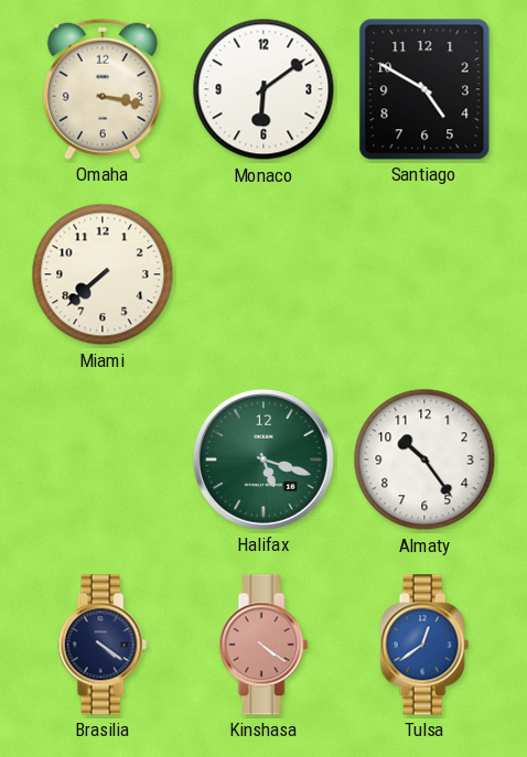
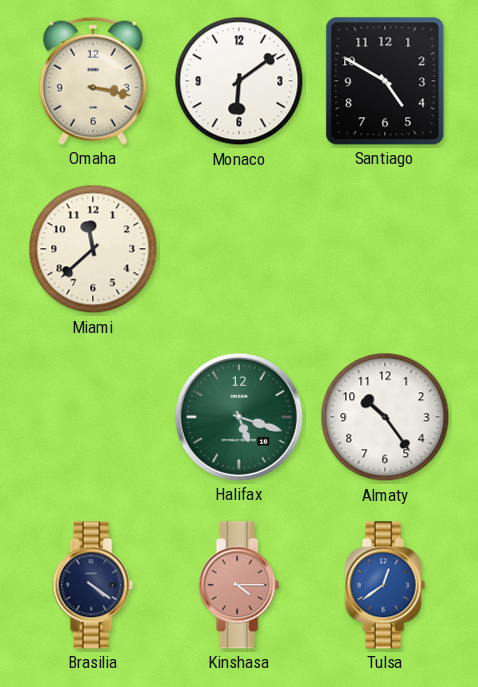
Miami: 7:38 -> 11:38 (93, 249)
Kinshasa: 4:21 -> 4:15 (239, 585)
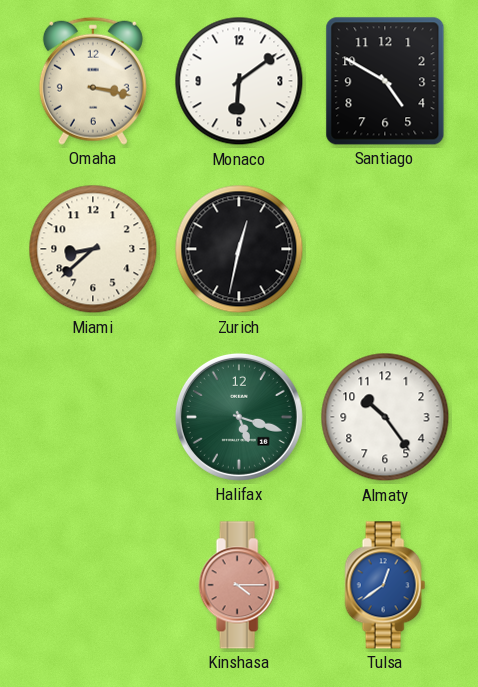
Miami: 11:38 -> 8:38 (93, 249)
Zurich: none -> 12:32 (239, 249)
Brasilia: 4:21 -> none (93, 585)
